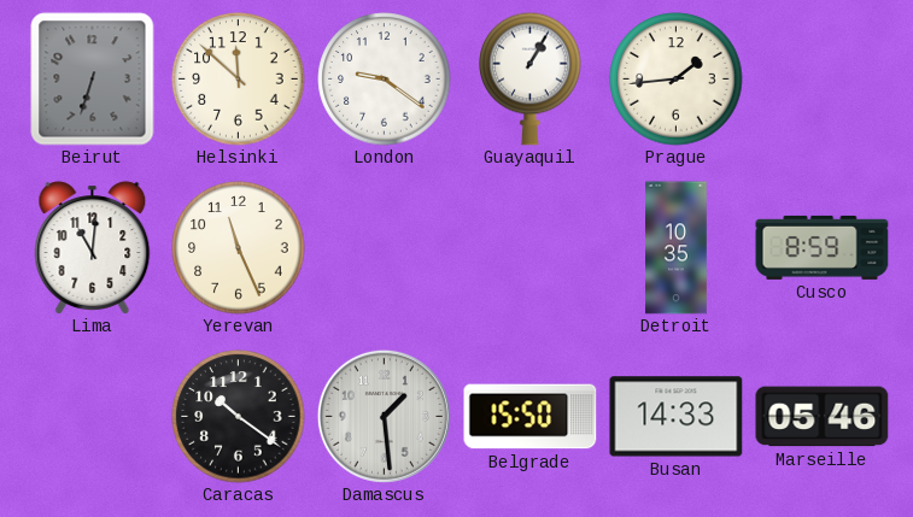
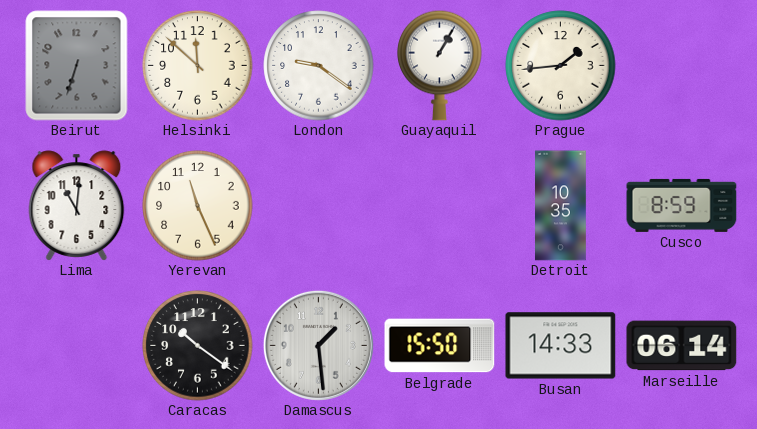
Marseille: 05:46 -> 06:14 (682, 346)
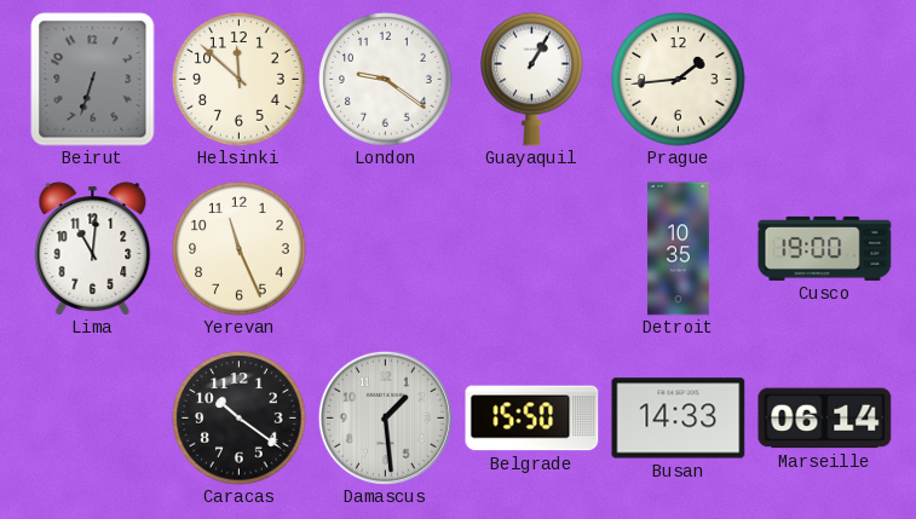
Cusco: 8:59 -> 19:00 (825, 248)
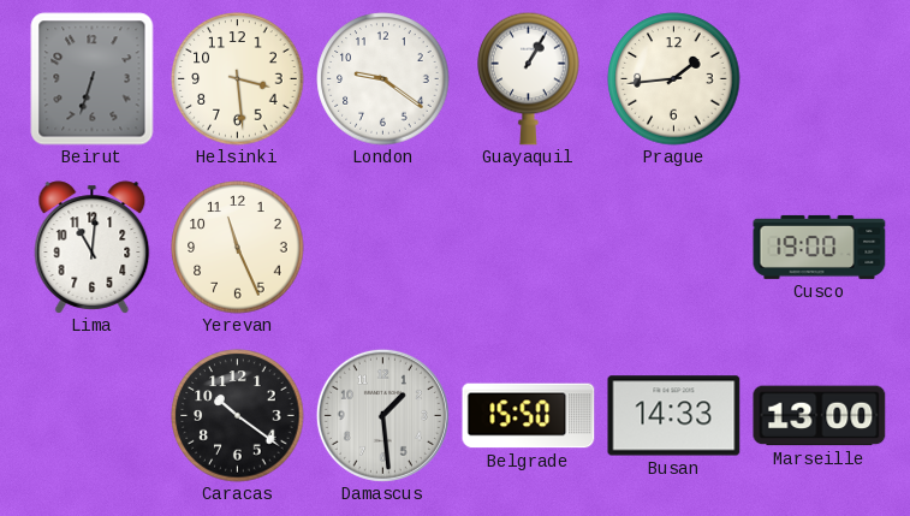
Helsinki: 11:52 -> 3:29 (238, 79)
Detroit: 10:35 -> none (679, 249)
Marseille: 06:14 -> 13:00 (820, 416)
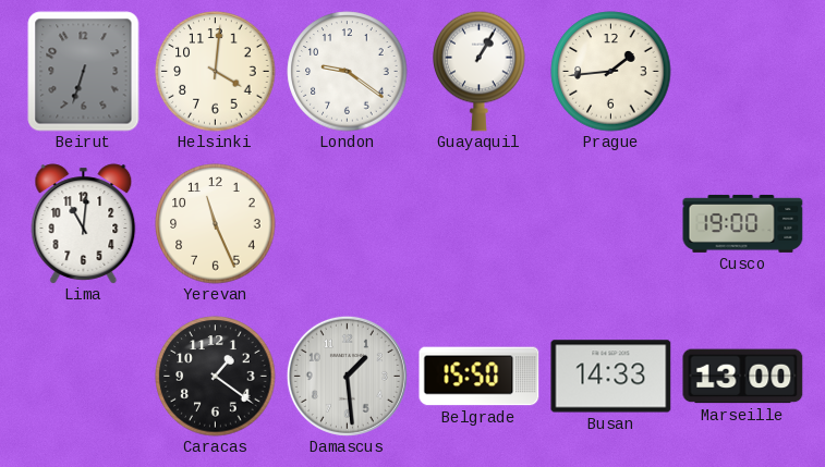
Helsinki: 3:29 -> 4:01 (216, 72)
Caracas: 10:21 -> 1:21 (216, 377)
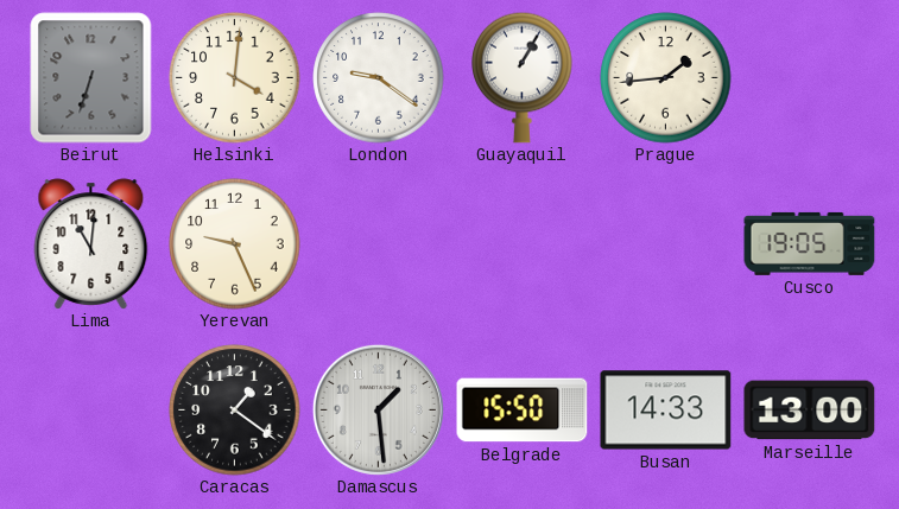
Yerevan: 11:26 -> 9:26 (235, 244)
Cusco: 19:00 -> 19:05 (810, 243)
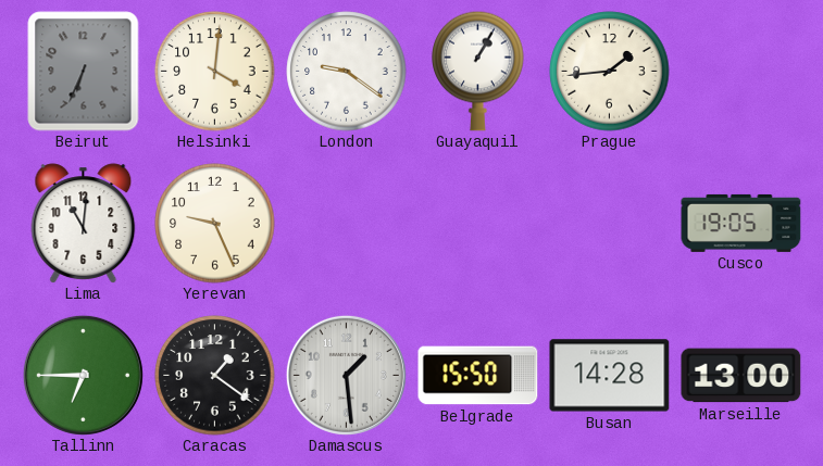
Beirut: 6:33 -> 6:34 (84, 72)
Tallinn: none -> 6:45 (83, 375)
Busan: 14:33 -> 14:28 (610, 376)
